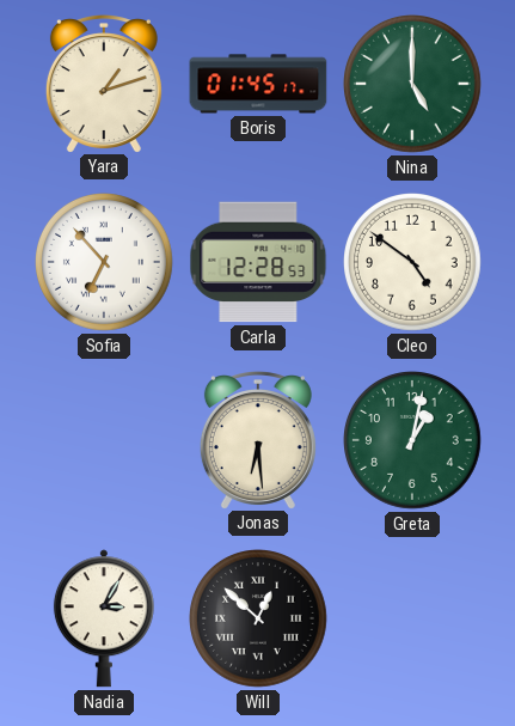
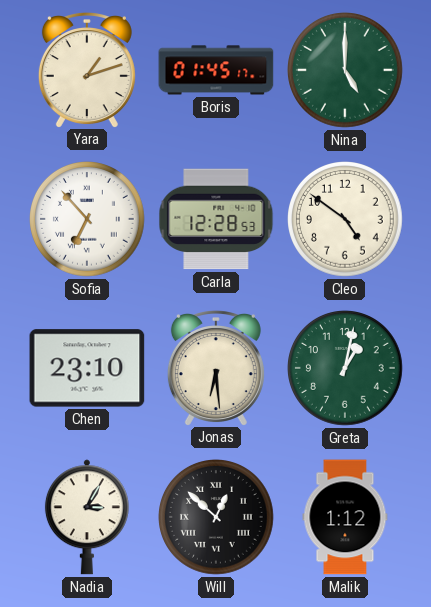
Chen: none -> 23:10 (87, 368)
Malik: none -> 1:12 (345, 517)
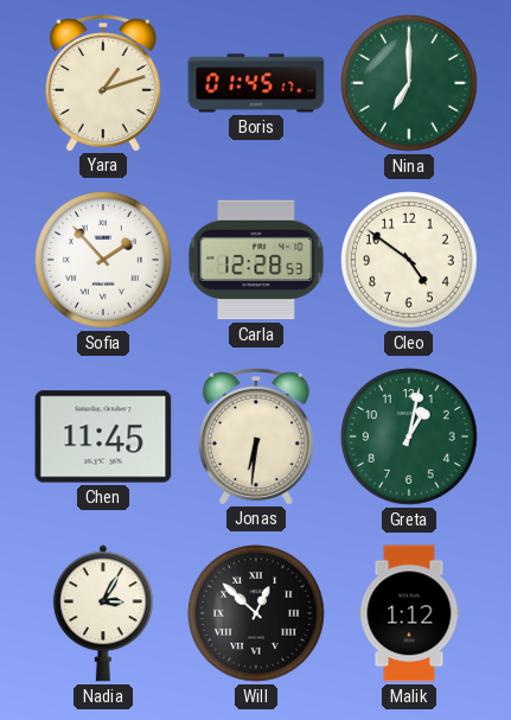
Nina: 5:00 -> 7:00 (410, 84)
Sofia: 6:53 -> 1:53 (104, 261)
Chen: 23:10 -> 11:45 (103, 437)
Jonas: 6:29 -> 6:31 (256, 437)
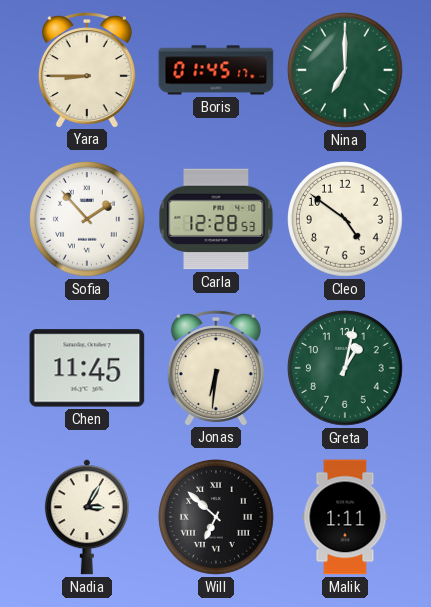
Yara: 1:12 -> 8:45 (87, 70)
Will: 12:52 -> 6:52 (217, 518)
Malik: 1:12 -> 1:11 (345, 517)
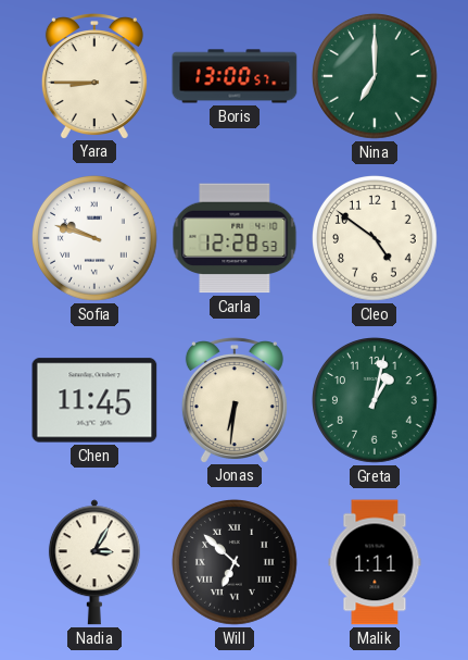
Boris: 01:45 -> 13:00 (235, 76)
Sofia: 1:53 -> 9:48 (96, 239)
